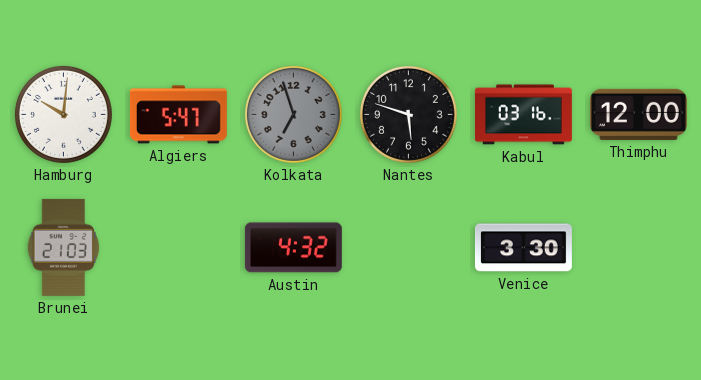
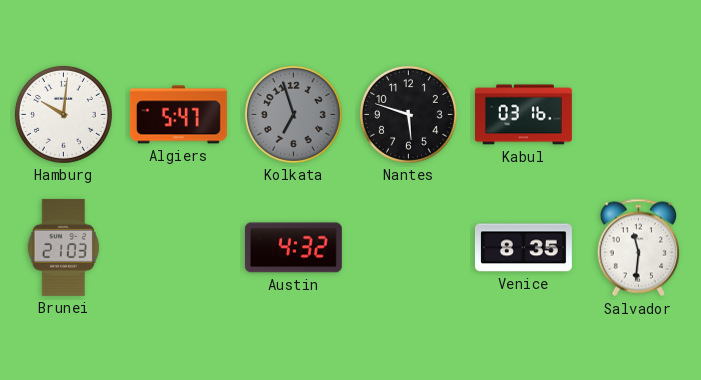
Thimphu: 12:00 -> none (638, 114)
Venice: 3:30 -> 8:35 (523, 248)
Salvador: none -> 11:31 (638, 248)
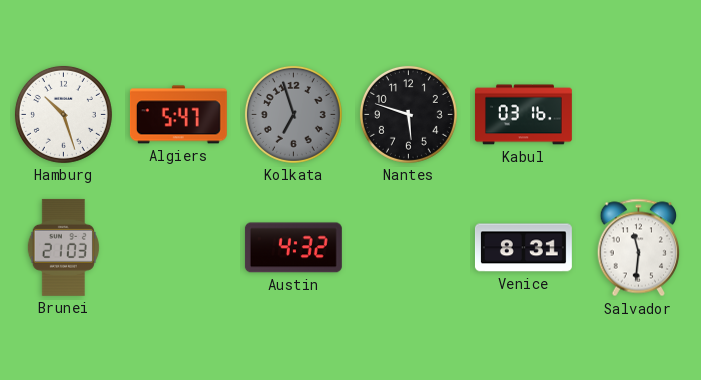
Hamburg: 10:01 -> 10:27 (63, 114)
Venice: 8:35 -> 8:31 (523, 248)
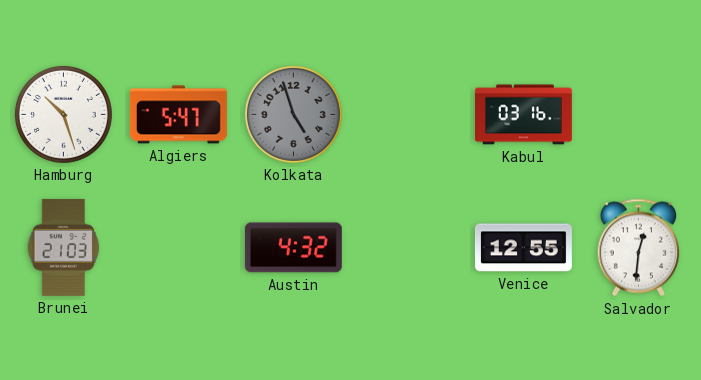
Kolkata: 6:57 -> 4:57 (293, 114)
Nantes: 5:48 -> none (408, 114)
Venice: 8:31 -> 12:55 (523, 248)
Salvador: 11:31 -> 12:31 (638, 248)
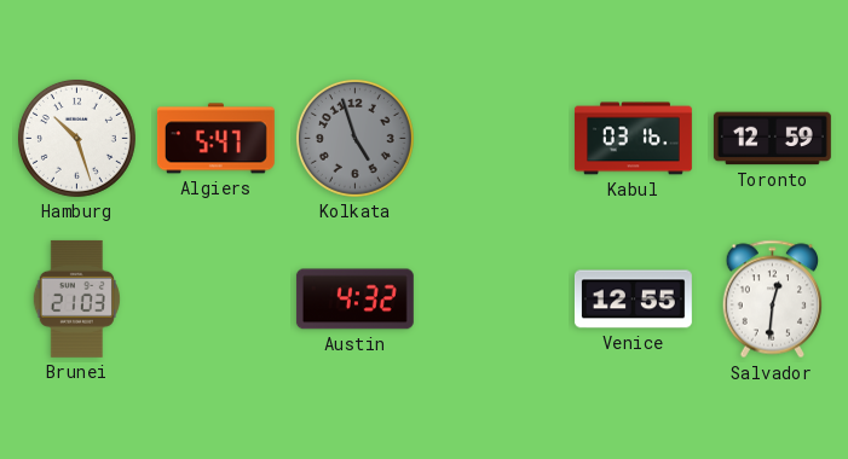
Toronto: none -> 12:59 (772, 139)
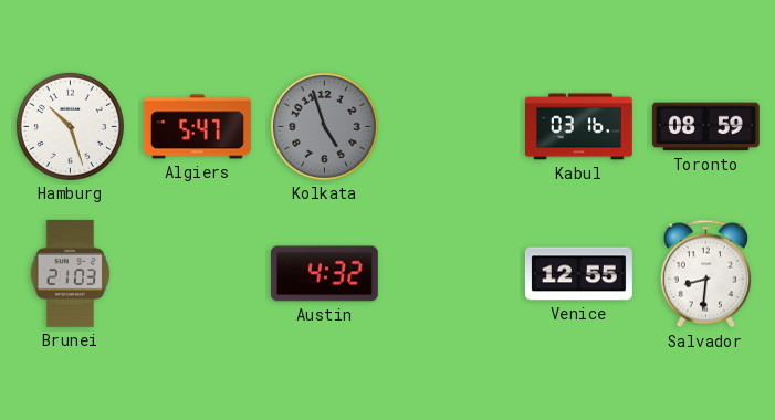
Toronto: 12:59 -> 08:59 (705, 127)
Salvador: 12:31 -> 8:31 (705, 274)
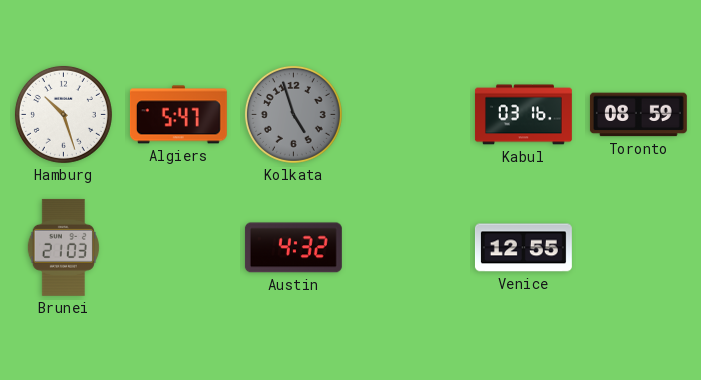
Salvador: 8:31 -> none (705, 274)
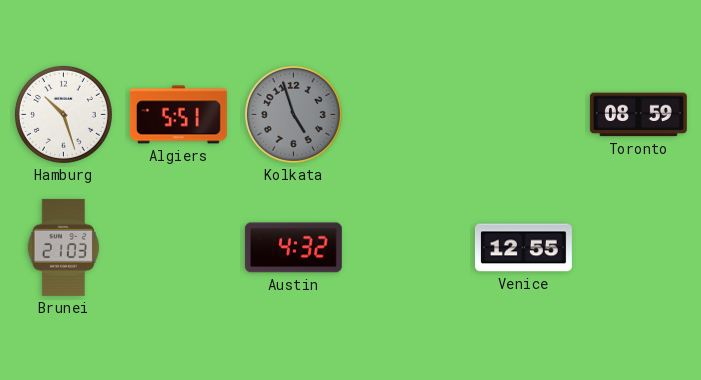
Algiers: 5:47 -> 5:51 (178, 115)
Kabul: 03:16 -> none (523, 115)
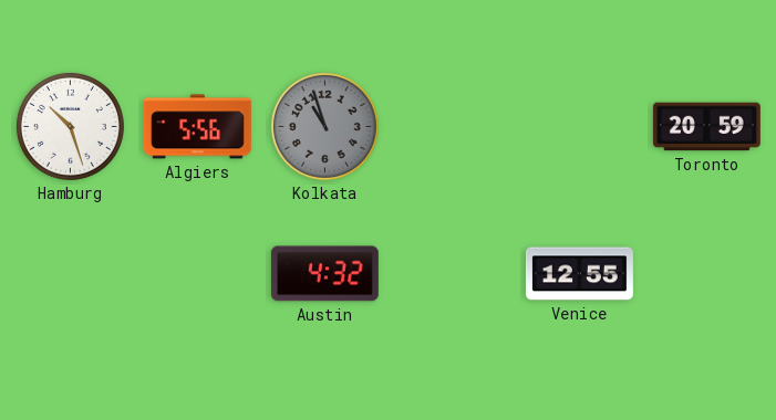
Algiers: 5:51 -> 5:56 (197, 127)
Kolkata: 4:57 -> 10:57 (324, 126)
Toronto: 08:59 -> 20:59 (706, 127)
Brunei: 21:03 -> none (63, 247)
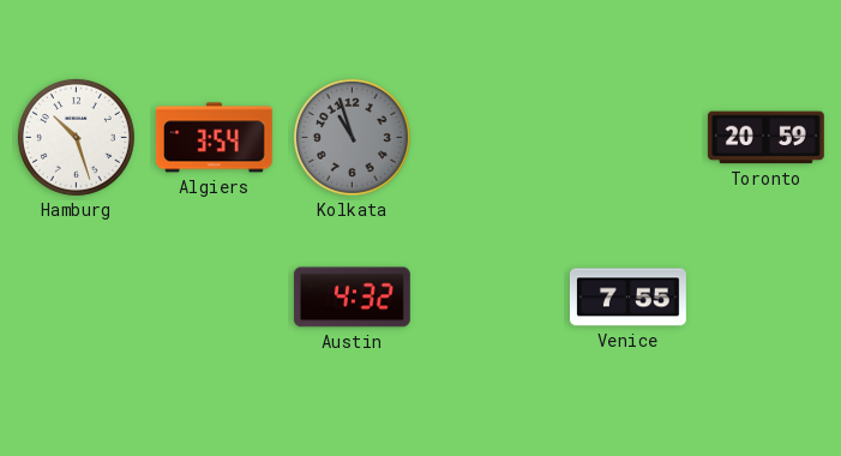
Algiers: 5:56 -> 3:54 (214, 138)
Venice: 12:55 -> 7:55 (627, 298)
